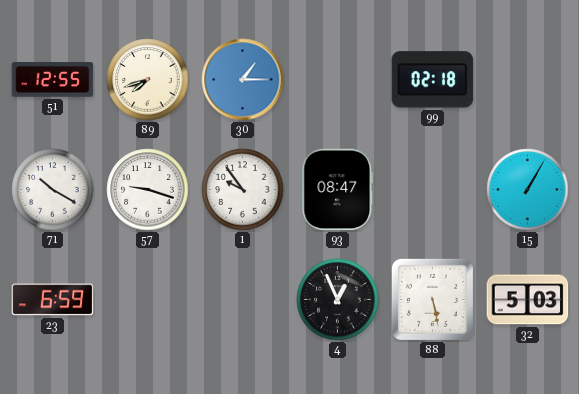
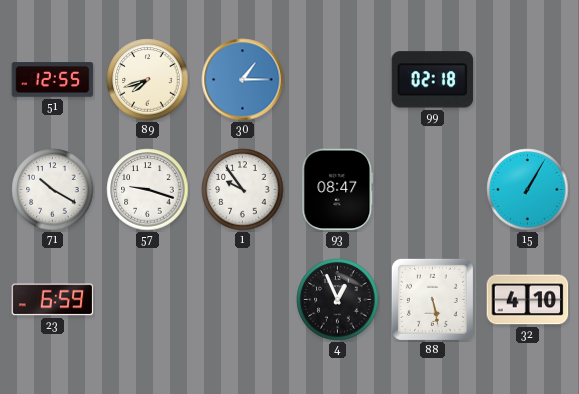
32: 5:03 -> 4:10 (528, 300)
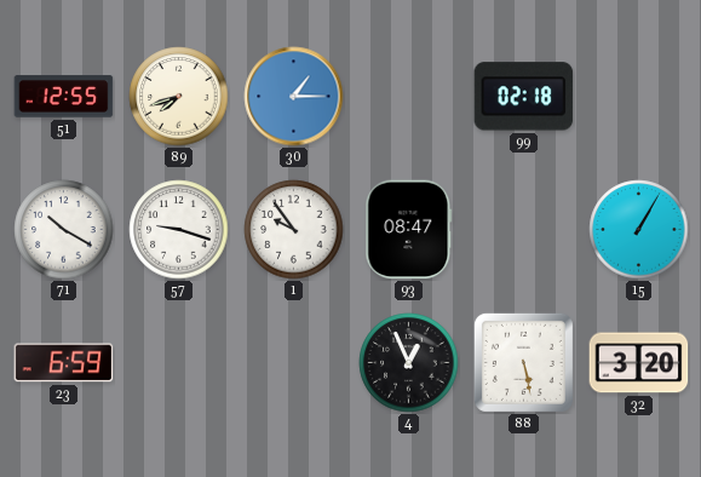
32: 4:10 -> 3:20 (639, 363)
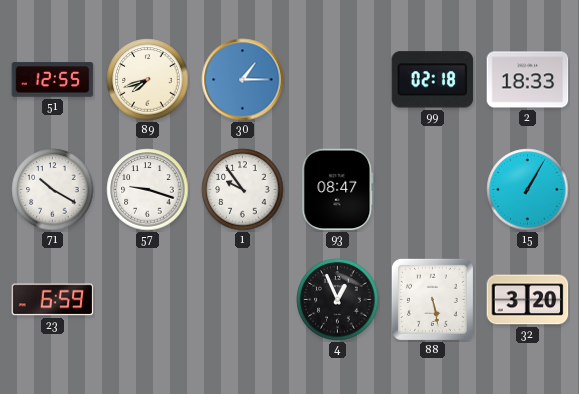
2: none -> 18:33 (528, 80)
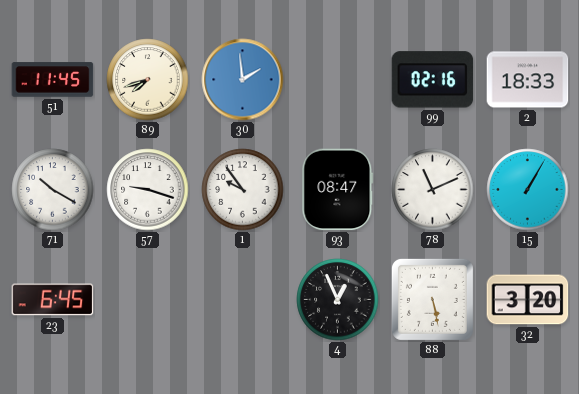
51: 12:55 -> 11:45 (53, 80)
30: 1:15 -> 1:59 (243, 80)
99: 02:18 -> 02:16 (433, 80)
78: none -> 11:11 (433, 190)
23: 6:59 -> 6:45 (53, 300)
